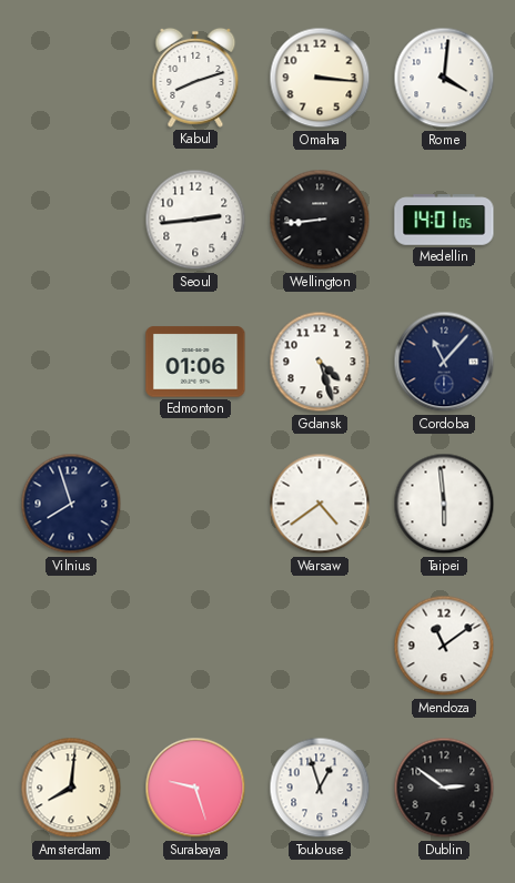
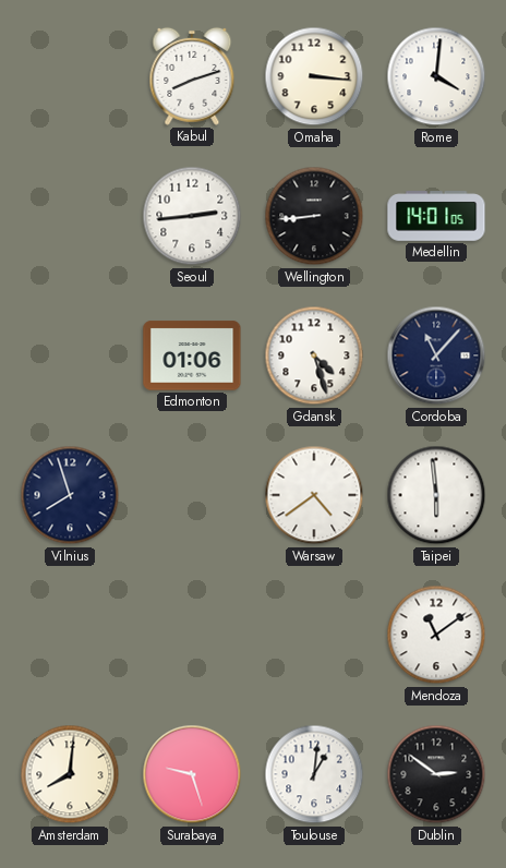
Toulouse: 12:57 -> 1:01 (314, 774)
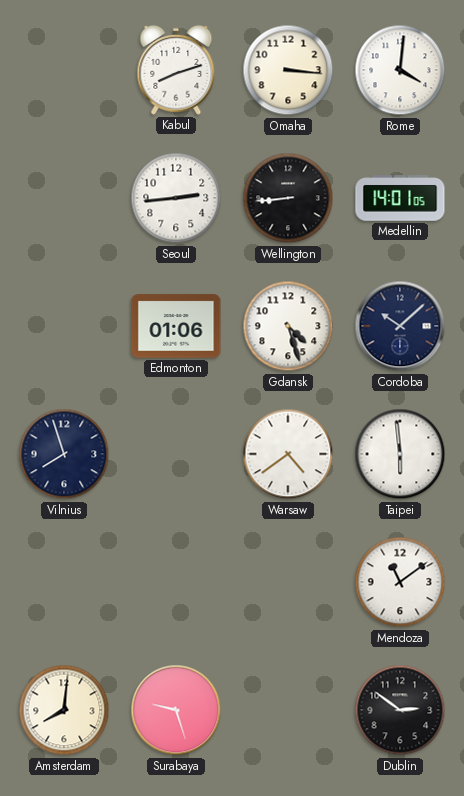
Cordoba: 11:07 -> 10:08 (400, 326)
Toulouse: 1:01 -> none (314, 774)
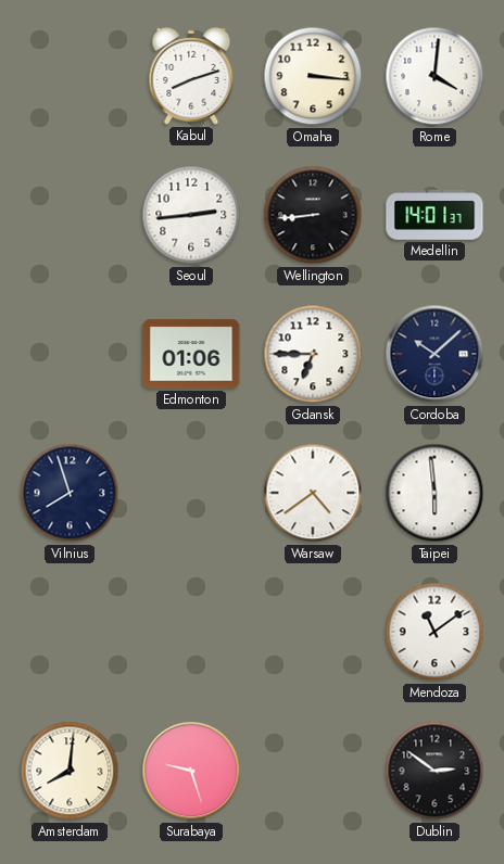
Medellin: 14:01:05 -> 14:01:37 (434, 215)
Gdansk: 4:27 -> 6:45 (313, 354)
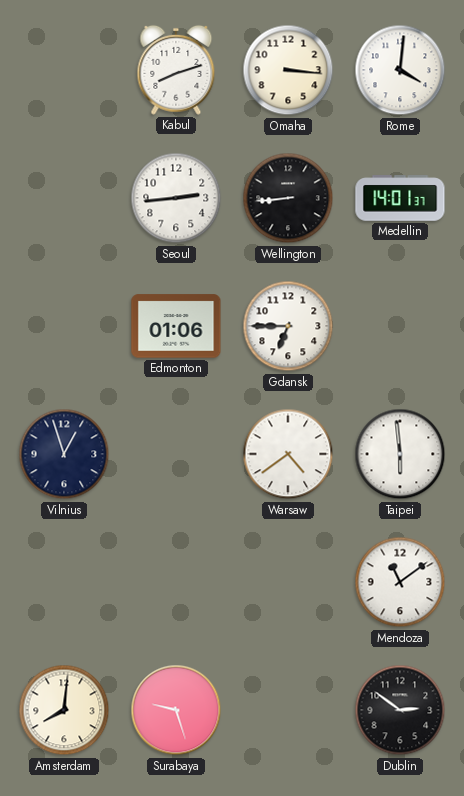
Cordoba: 10:08 -> none (434, 354)
Vilnius: 7:57 -> 12:57 (64, 454)
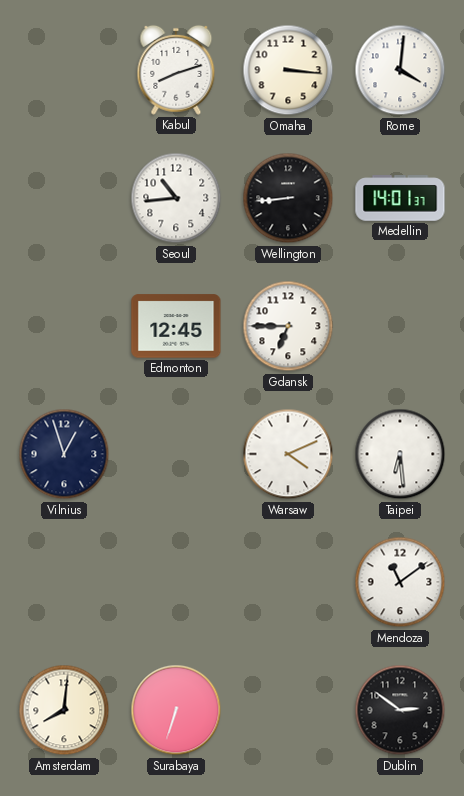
Seoul: 2:44 -> 10:44 (176, 198)
Edmonton: 01:06 -> 12:45 (176, 326)
Warsaw: 4:39 -> 4:11 (288, 454)
Taipei: 5:59 -> 6:29 (400, 454)
Surabaya: 9:27 -> 6:33 (176, 710)
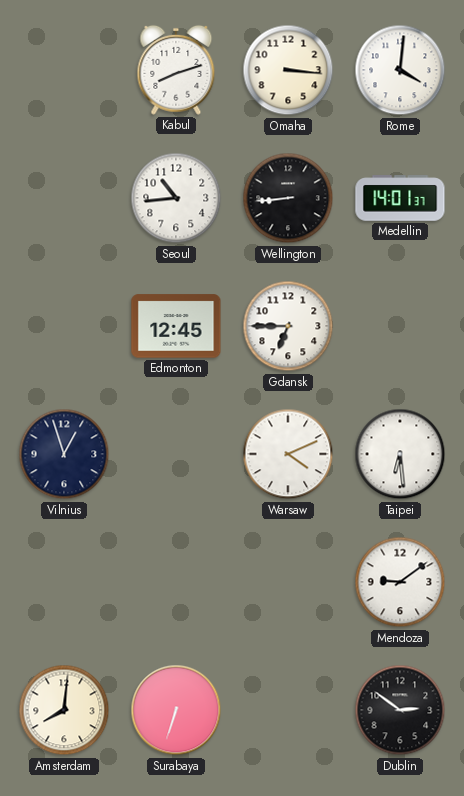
Mendoza: 11:09 -> 9:09 (400, 582)
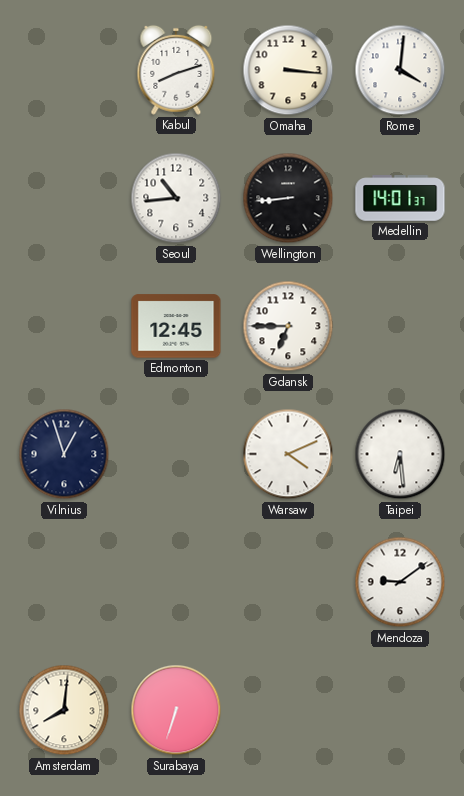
Dublin: 2:51 -> none (400, 710)
